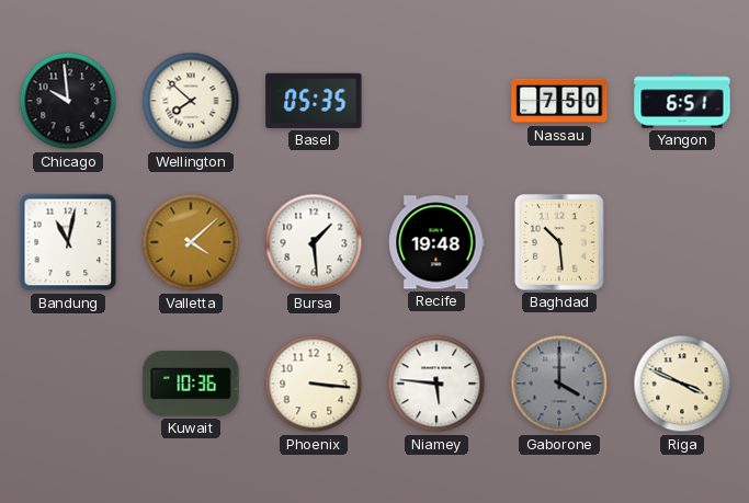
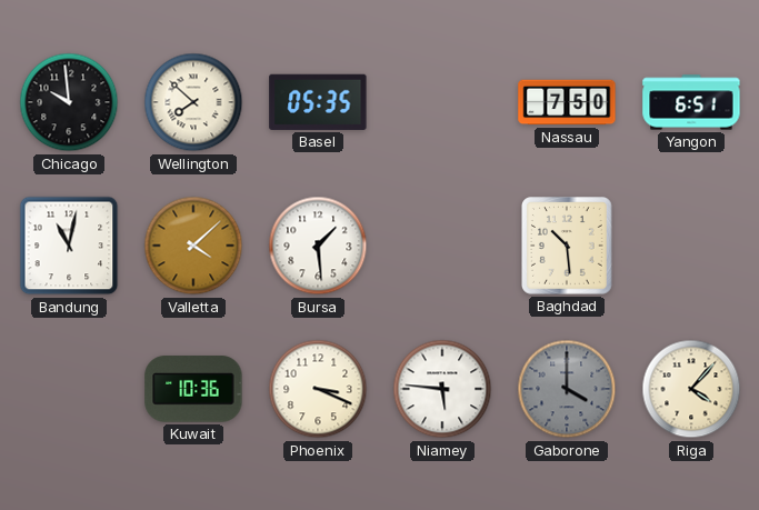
Recife: 19:48 -> none (436, 242)
Phoenix: 3:16 -> 3:19 (318, 389)
Riga: 3:49 -> 4:07 (691, 389)
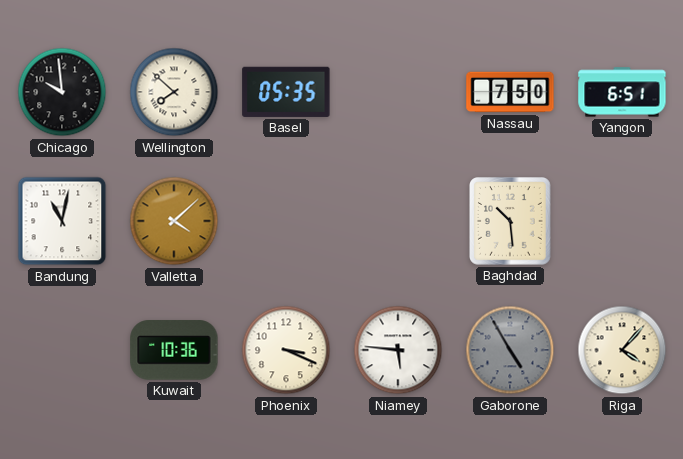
Bursa: 1:29 -> none (318, 246)
Gaborone: 4:00 -> 4:55 (510, 350)
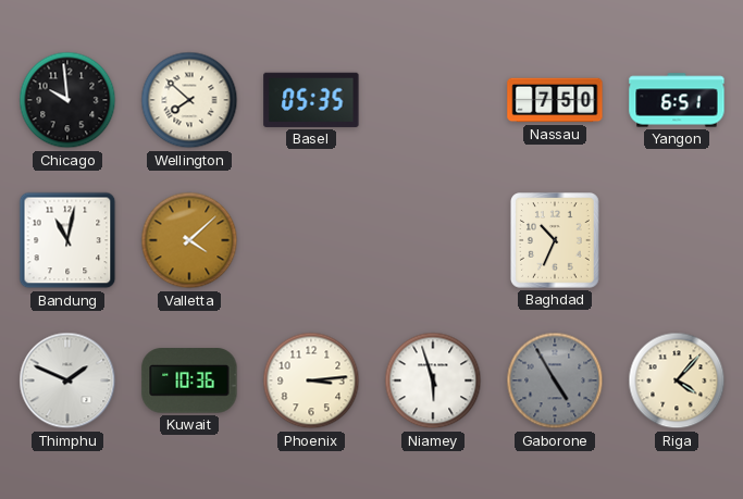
Baghdad: 10:29 -> 10:34 (556, 241)
Thimphu: none -> 1:49 (67, 381)
Phoenix: 3:19 -> 3:14 (311, 381)
Niamey: 5:46 -> 5:57 (433, 381)
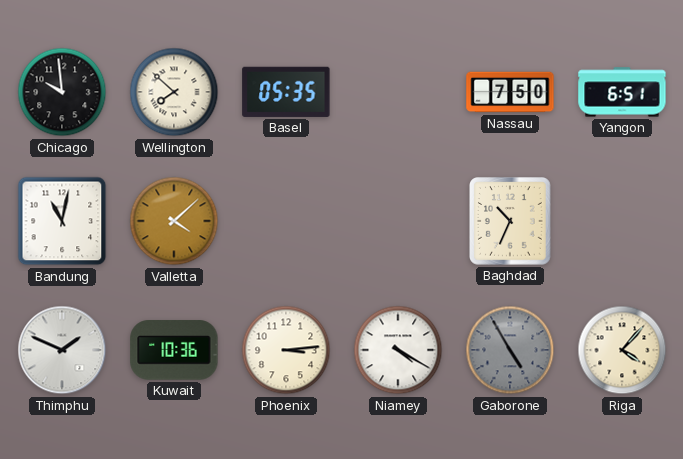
Niamey: 5:57 -> 4:20 (398, 350)
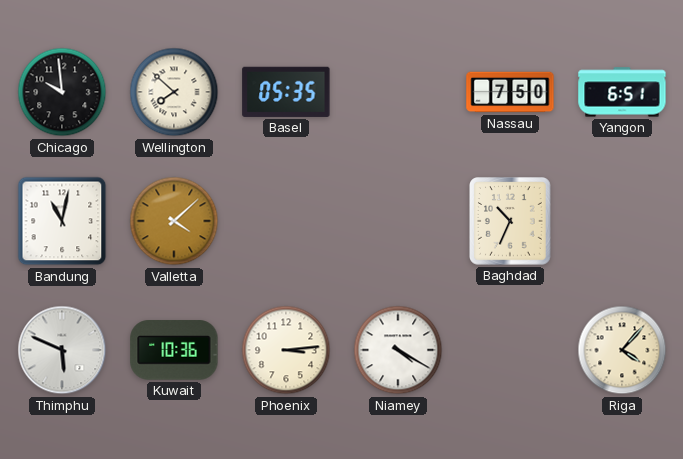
Thimphu: 1:49 -> 5:49 (62, 350)
Gaborone: 4:55 -> none (510, 350)
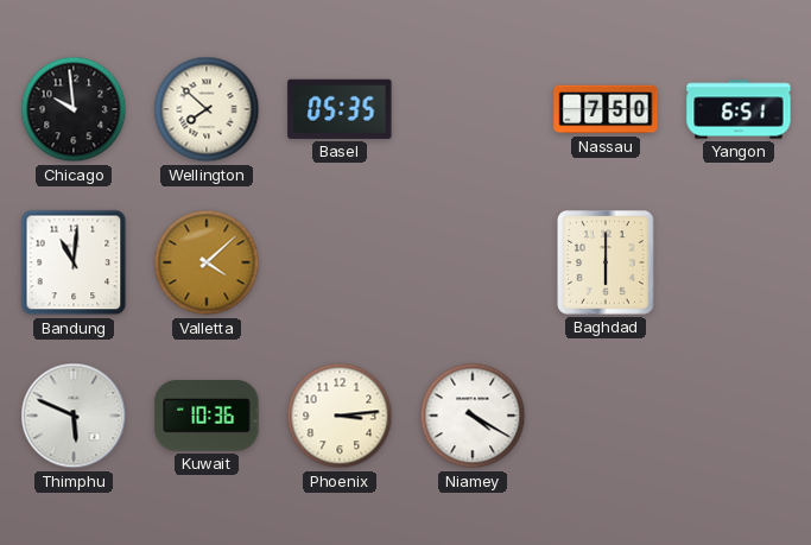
Bandung: 11:02 -> 11:01 (74, 262)
Baghdad: 10:34 -> 6:00 (607, 264)
Riga: 4:07 -> none (622, 350)
